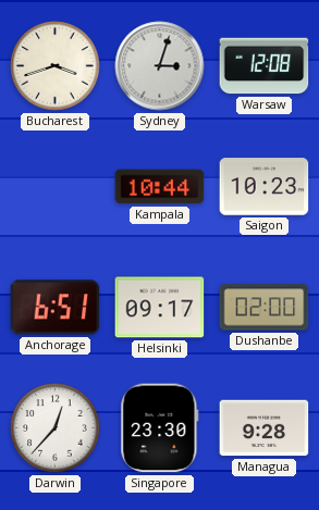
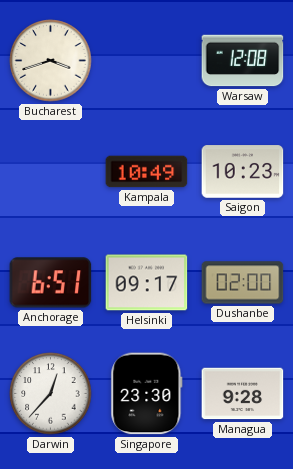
Sydney: 3:03 -> none (160, 66)
Kampala: 10:44 -> 10:49 (147, 172)
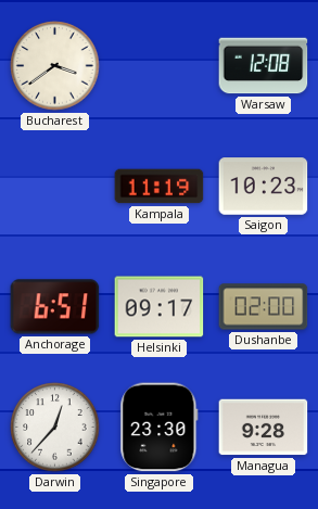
Bucharest: 3:42 -> 3:39 (55, 66)
Kampala: 10:49 -> 11:19 (160, 187)
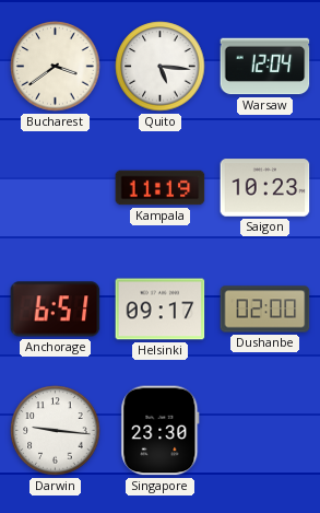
Quito: none -> 5:16 (161, 67)
Warsaw: 12:08 -> 12:04 (265, 67)
Darwin: 12:37 -> 9:16 (56, 431)
Managua: 9:28 -> none (264, 428)
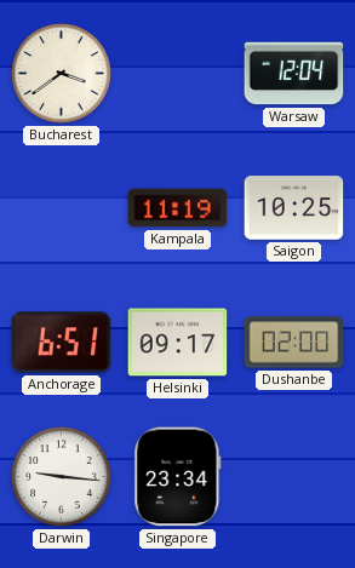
Quito: 5:16 -> none (161, 67)
Saigon: 10:23 -> 10:25 (294, 208)
Singapore: 23:30 -> 23:34 (178, 477)
